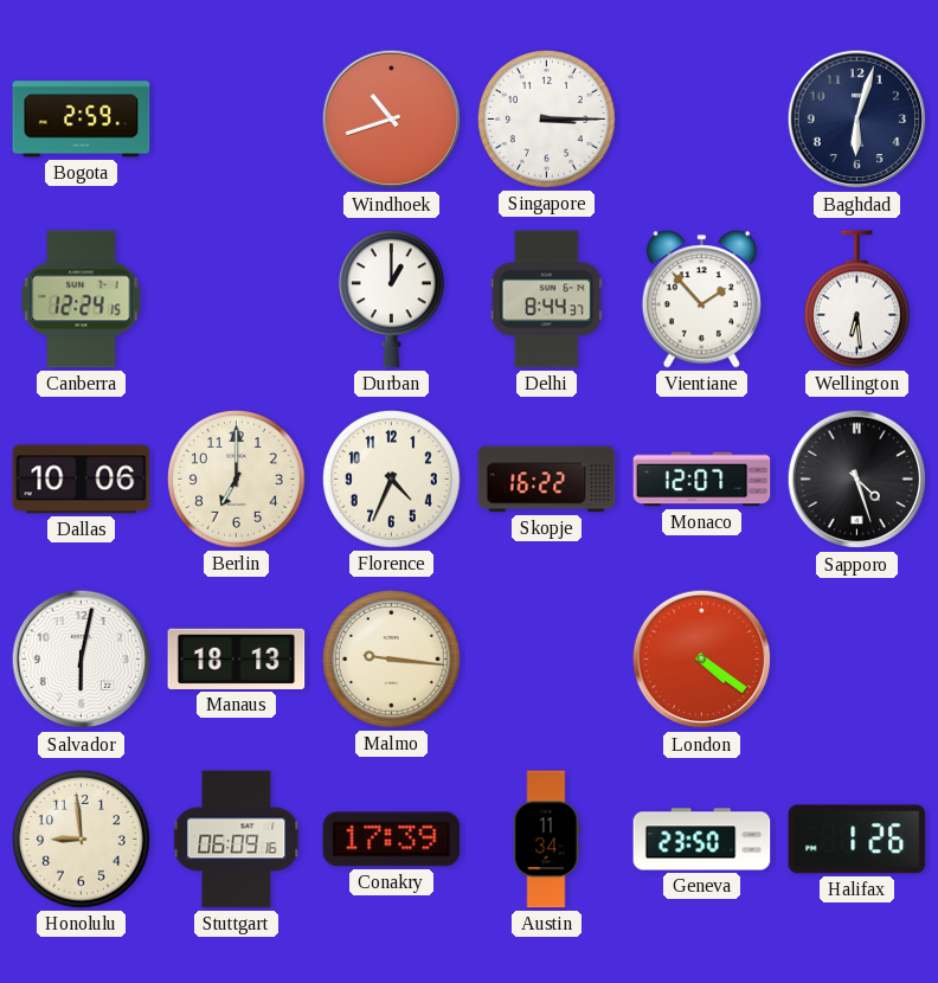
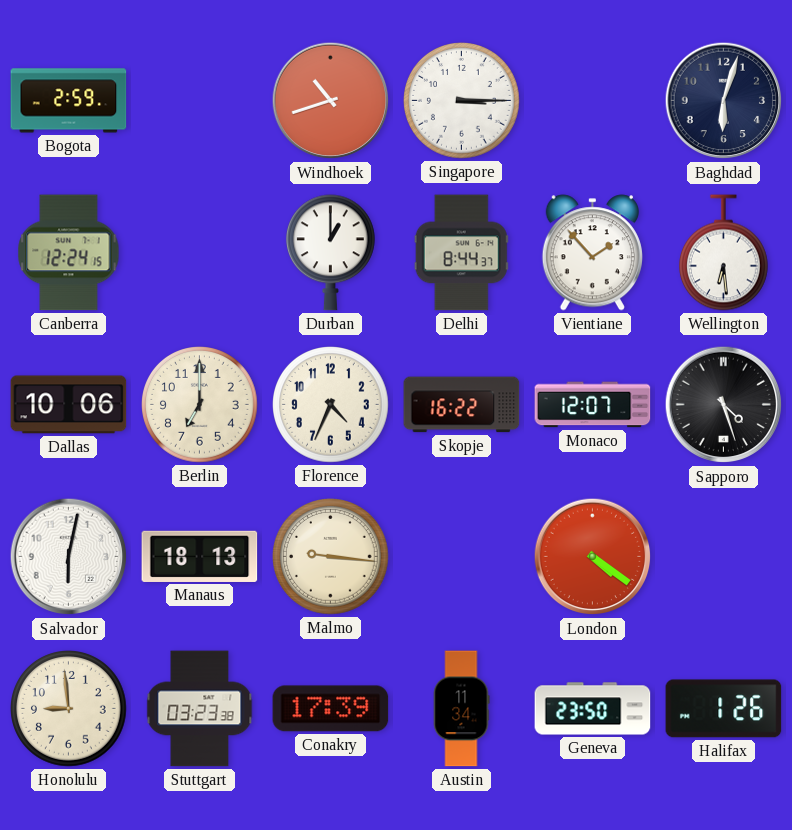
Stuttgart: 06:09 -> 03:23 (200, 709)
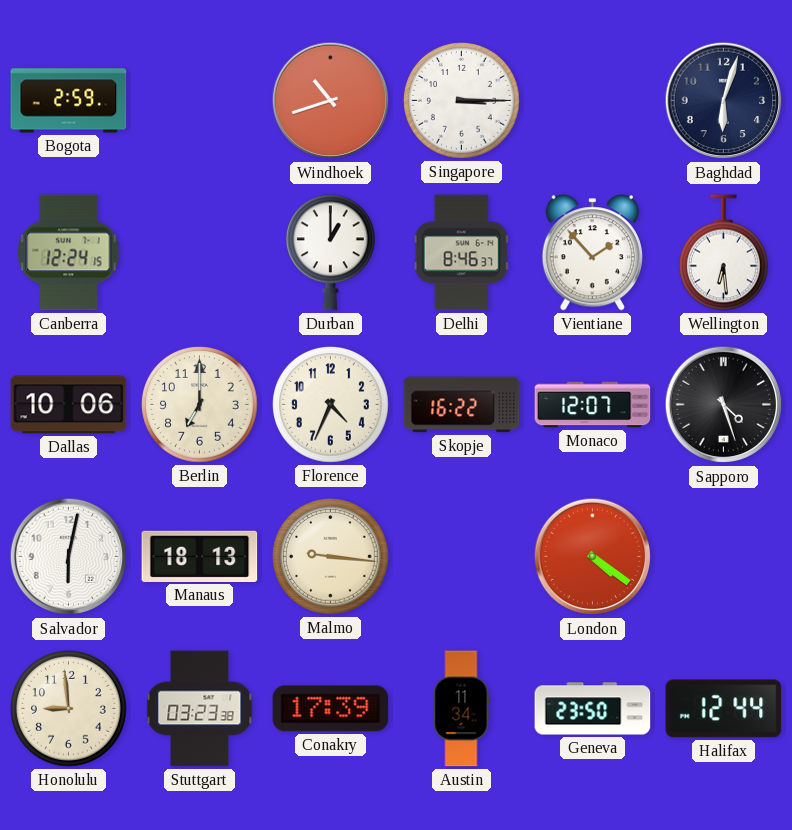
Delhi: 8:44 -> 8:46 (461, 253)
Halifax: 1:26 -> 12:44 (724, 709)
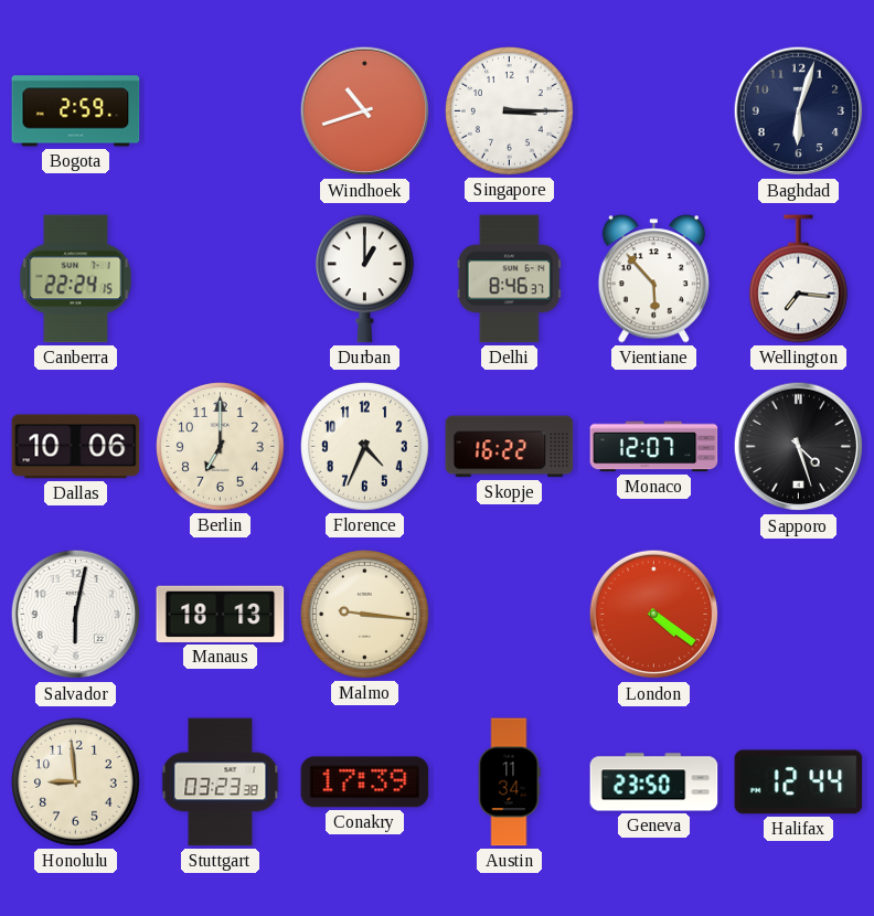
Canberra: 12:24 -> 22:24 (76, 279)
Vientiane: 1:53 -> 5:53 (653, 279)
Wellington: 6:29 -> 7:16 (798, 279)
